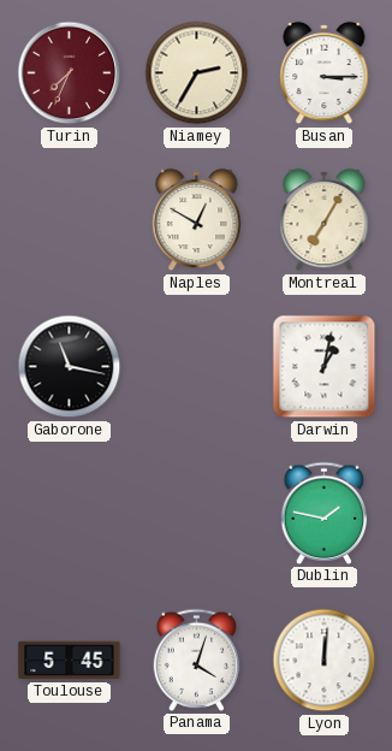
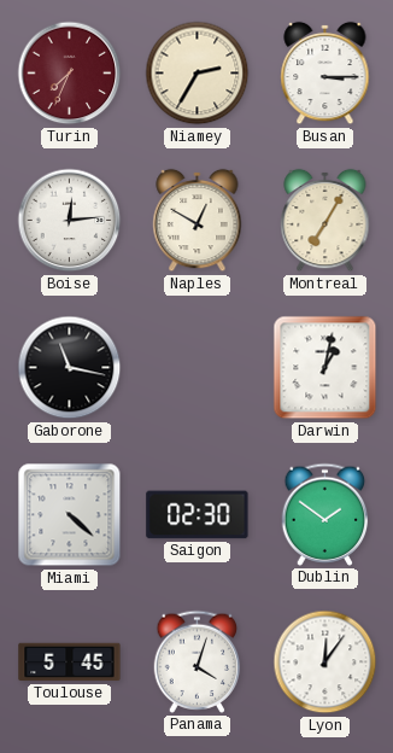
Boise: none -> 12:14 (70, 221)
Miami: none -> 4:22 (70, 515)
Saigon: none -> 02:30 (198, 515)
Dublin: 1:47 -> 1:51 (325, 514)
Lyon: 12:01 -> 12:06 (325, 662)
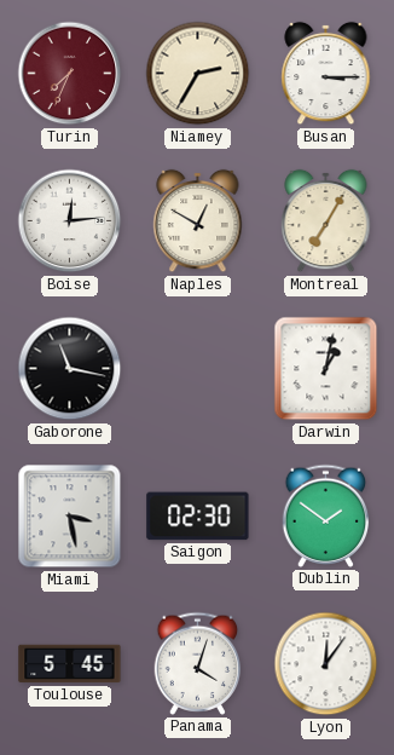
Miami: 4:22 -> 3:28 (70, 517)
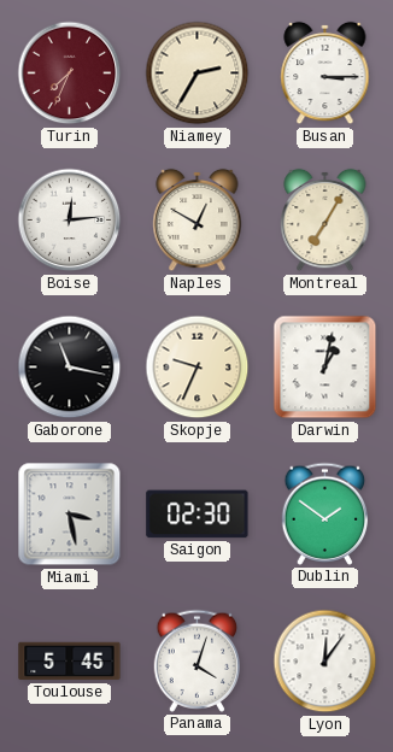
Skopje: none -> 9:34 (198, 368)
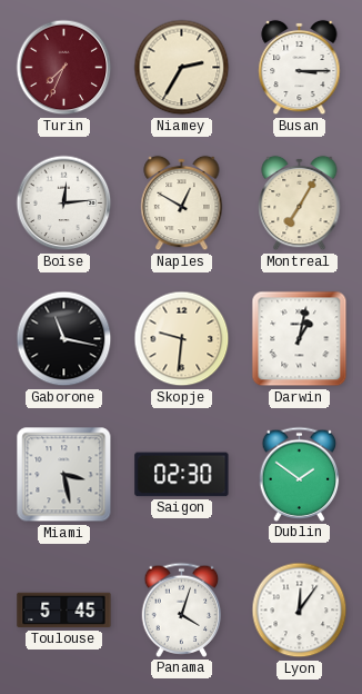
Skopje: 9:34 -> 9:31 (182, 339)
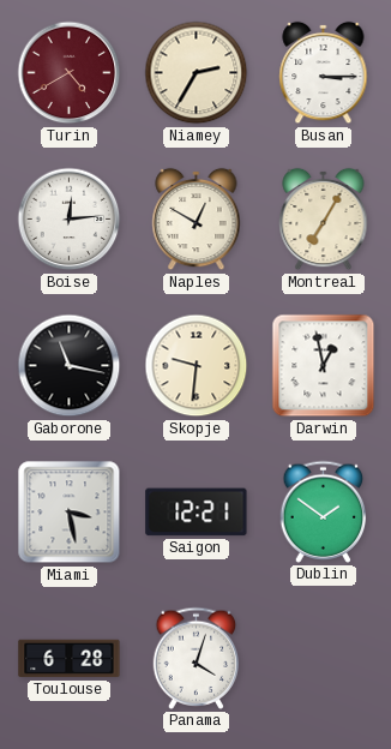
Turin: 7:34 -> 4:40 (70, 73)
Darwin: 1:02 -> 12:58 (324, 366)
Saigon: 02:30 -> 12:21 (197, 513)
Toulouse: 5:45 -> 6:28 (70, 659)
Lyon: 12:06 -> none (300, 611)
